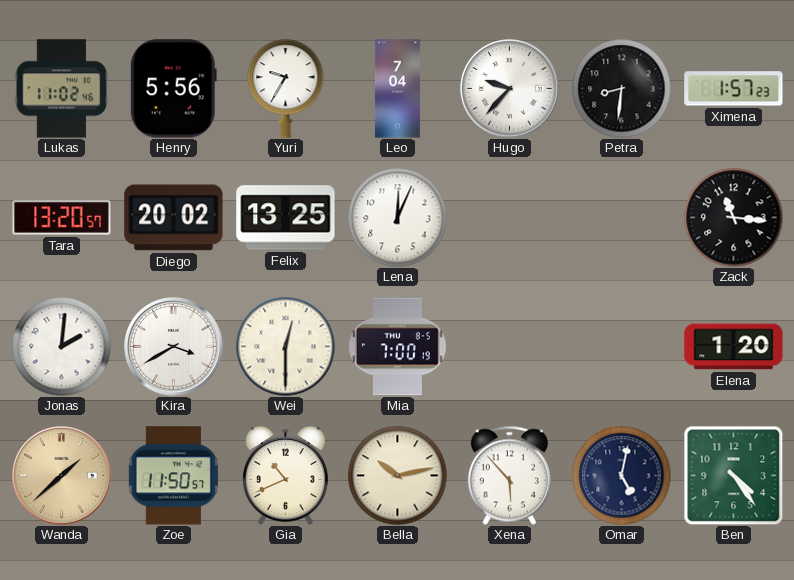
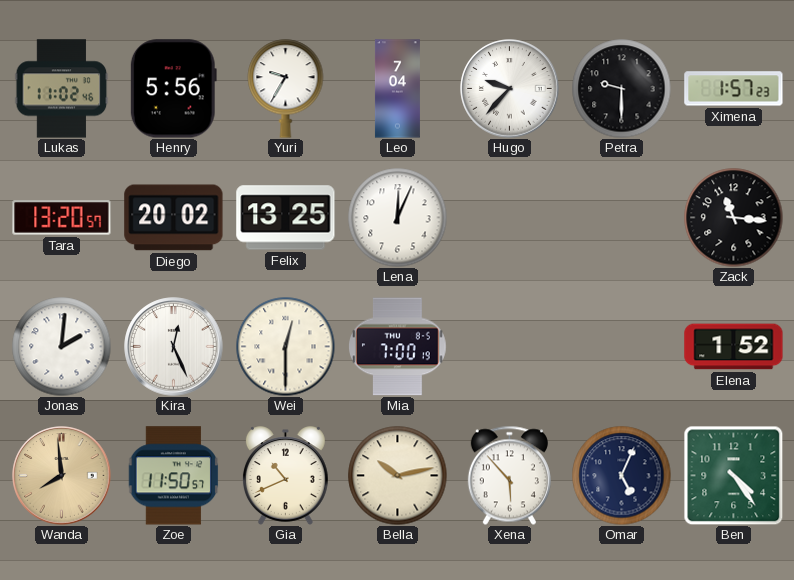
Petra: 8:31 -> 9:30 (622, 89)
Kira: 3:40 -> 12:26 (174, 347)
Elena: 1:20 -> 1:52 (734, 347)
Wanda: 1:38 -> 7:59 (62, 476)
Omar: 5:02 -> 5:04 (622, 476)
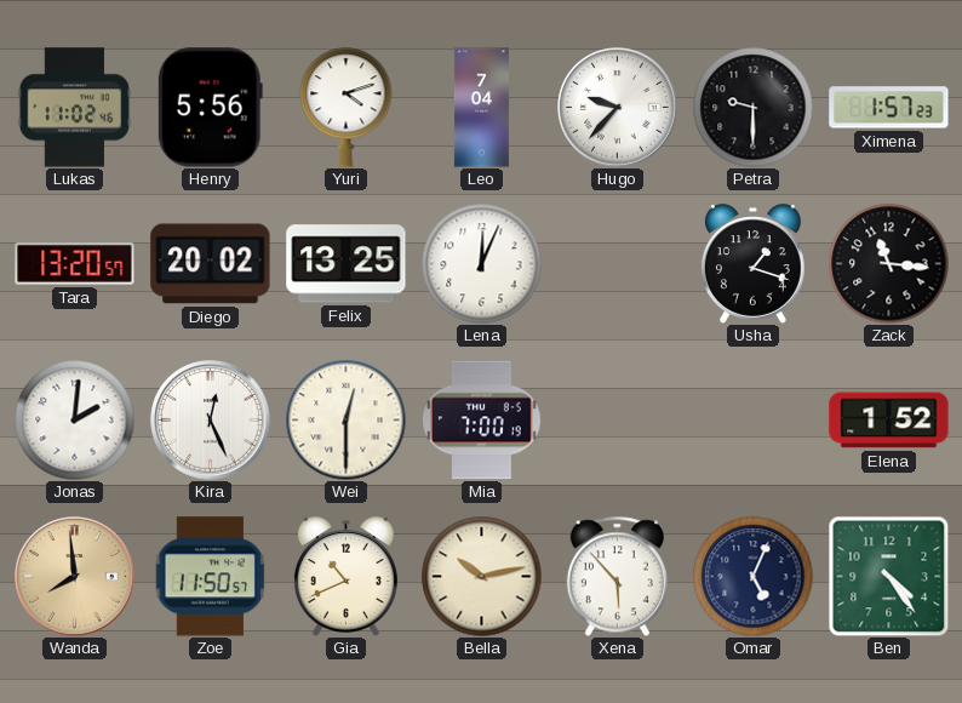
Yuri: 9:35 -> 4:12 (347, 108)
Usha: none -> 1:18 (752, 264)
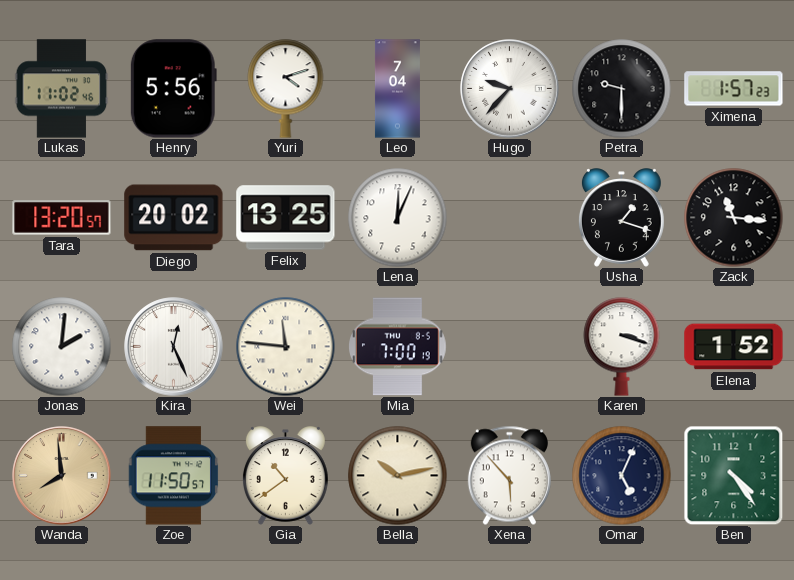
Wei: 12:30 -> 11:46 (286, 347)
Karen: none -> 3:18 (622, 347)
Gia: 10:41 -> 10:39 (285, 476)
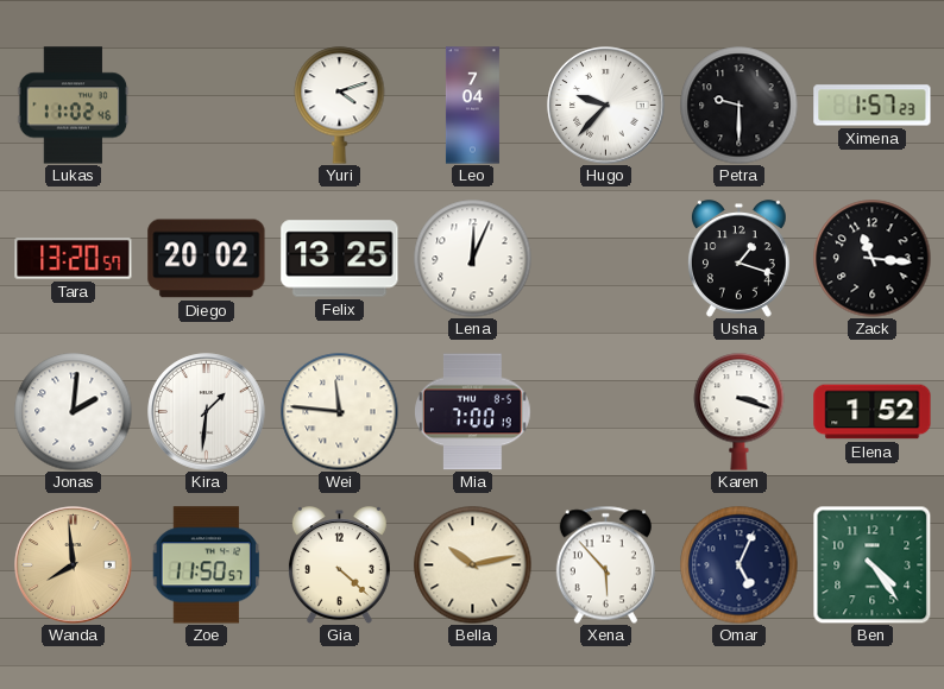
Henry: 5:56 -> none (173, 89)
Kira: 12:26 -> 1:31 (207, 412)
Gia: 10:39 -> 4:22 (339, 565)
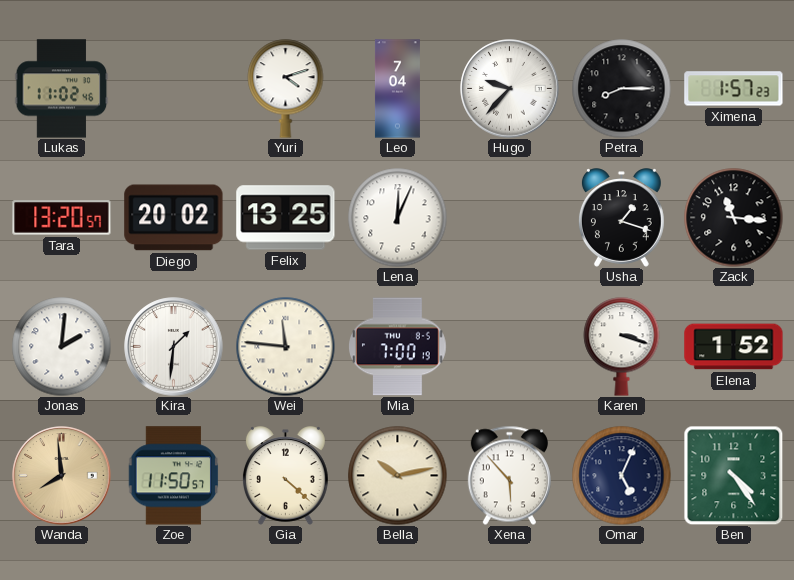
Petra: 9:30 -> 8:15 (622, 89)
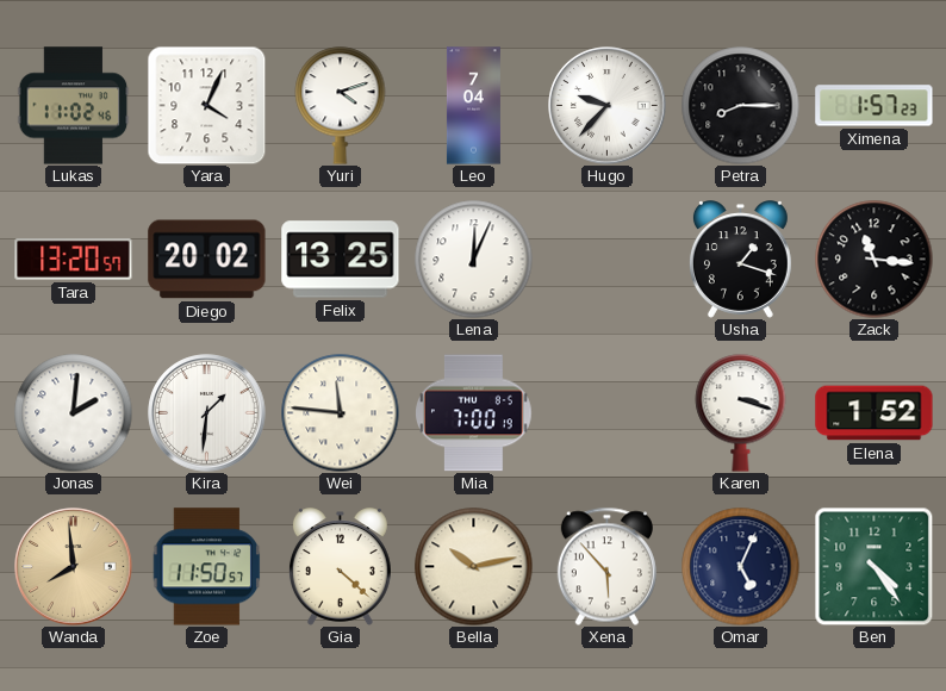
Yara: none -> 4:04 (206, 105)
